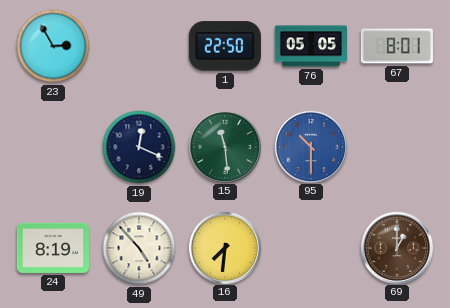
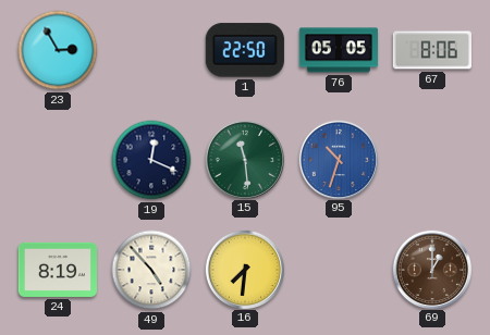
67: 8:01 -> 8:06 (432, 50)
95: 10:30 -> 10:33 (338, 159)
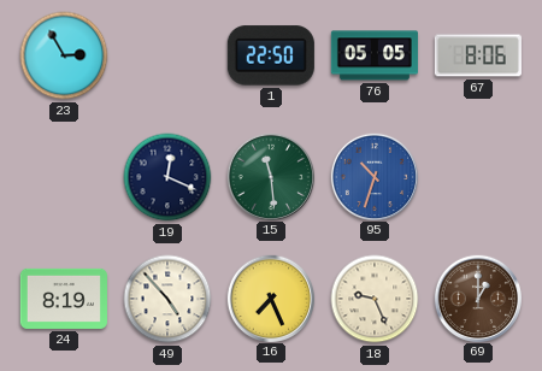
16: 7:31 -> 7:26 (270, 298)
18: none -> 9:26 (375, 299)
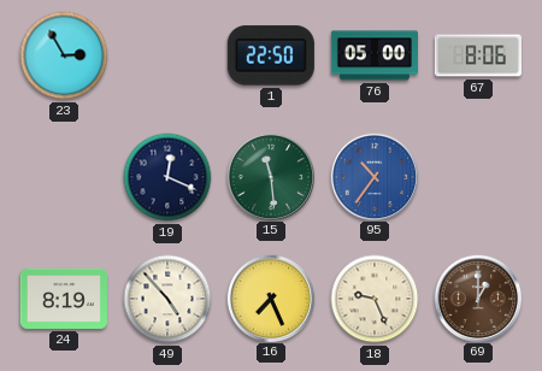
76: 05:05 -> 05:00 (375, 55)
95: 10:33 -> 10:36 (373, 176)
